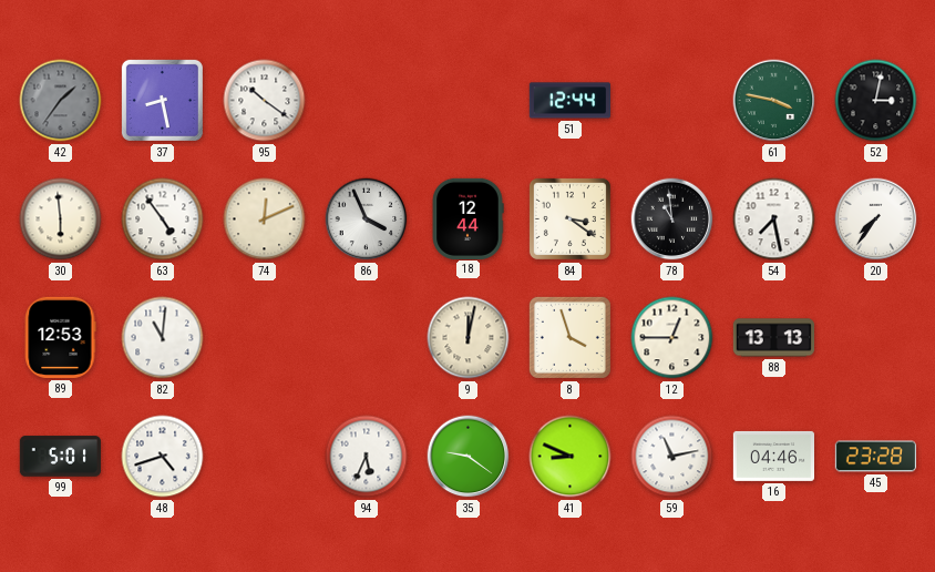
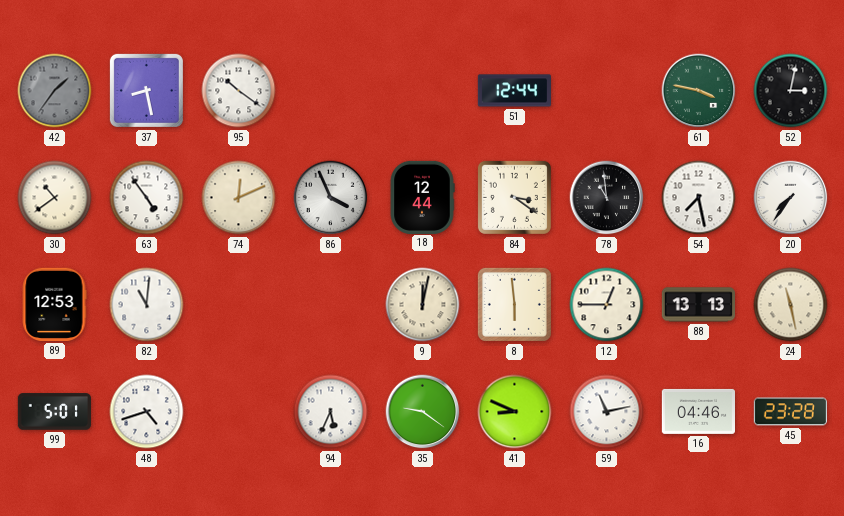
30: 5:59 -> 10:39 (55, 198)
8: 3:57 -> 5:59 (514, 304)
24: none -> 11:28 (791, 305)
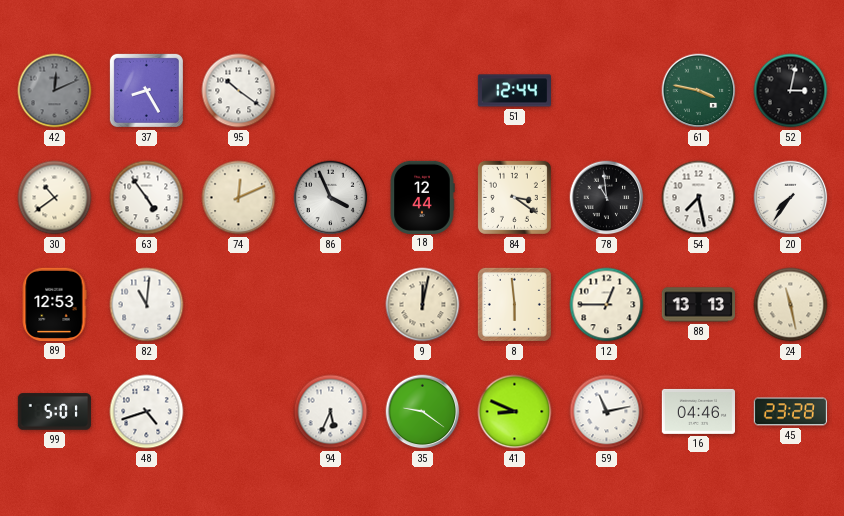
42: 1:36 -> 12:11 (55, 91)
37: 8:28 -> 8:25 (146, 90)
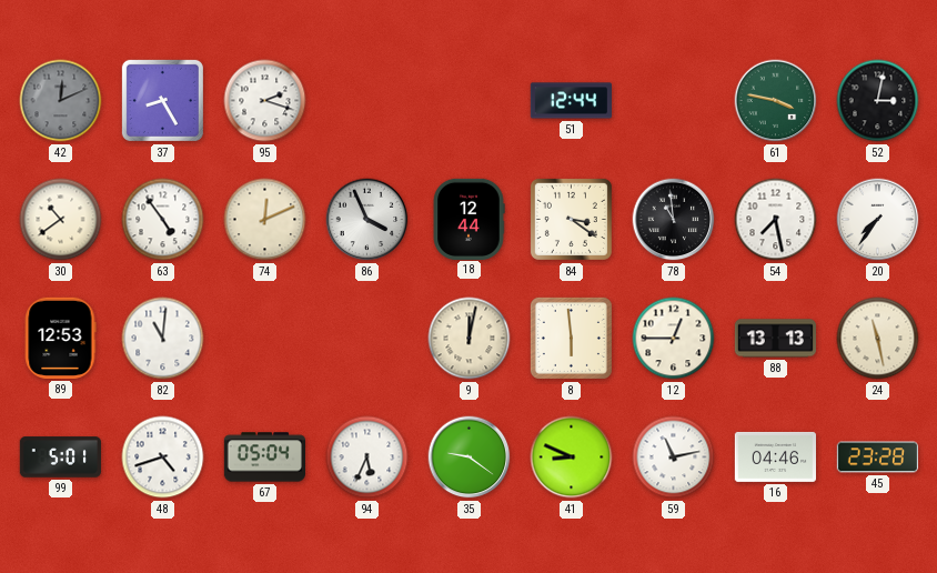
95: 10:21 -> 2:18 (265, 101)
67: none -> 05:04 (264, 458)
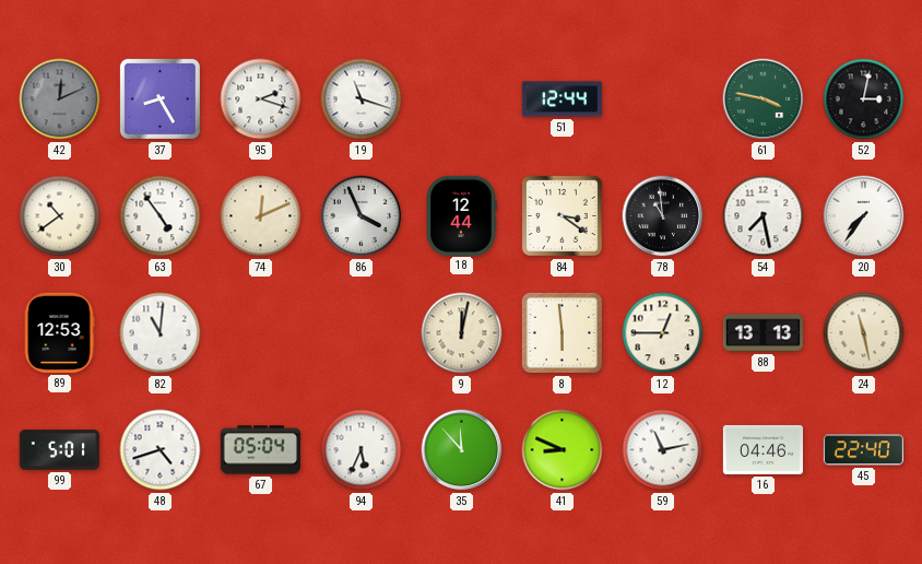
19: none -> 11:18 (362, 99)
35: 9:21 -> 11:53 (462, 450)
45: 23:28 -> 22:40 (863, 450)
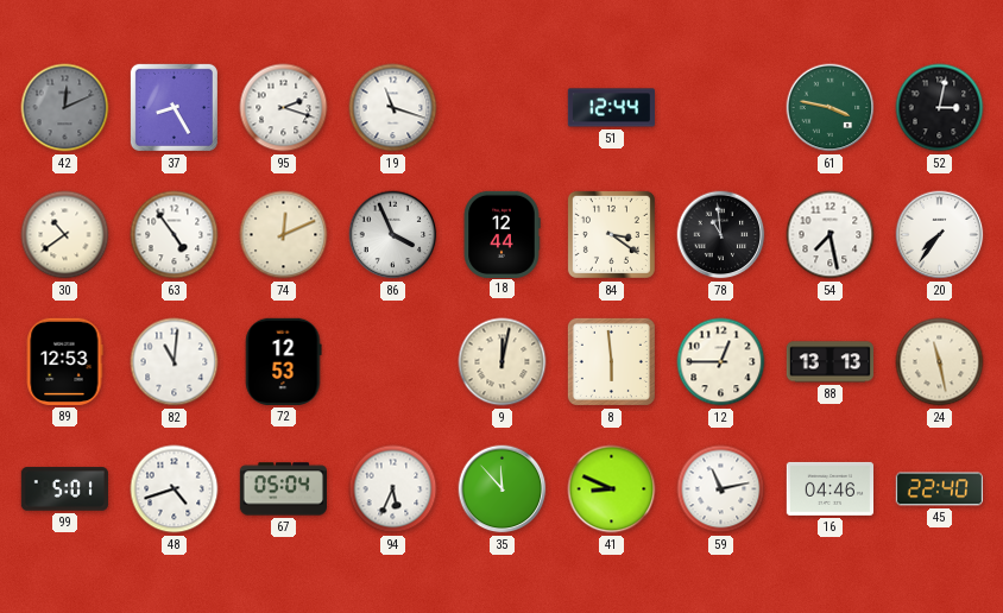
72: none -> 12:53 (284, 361)
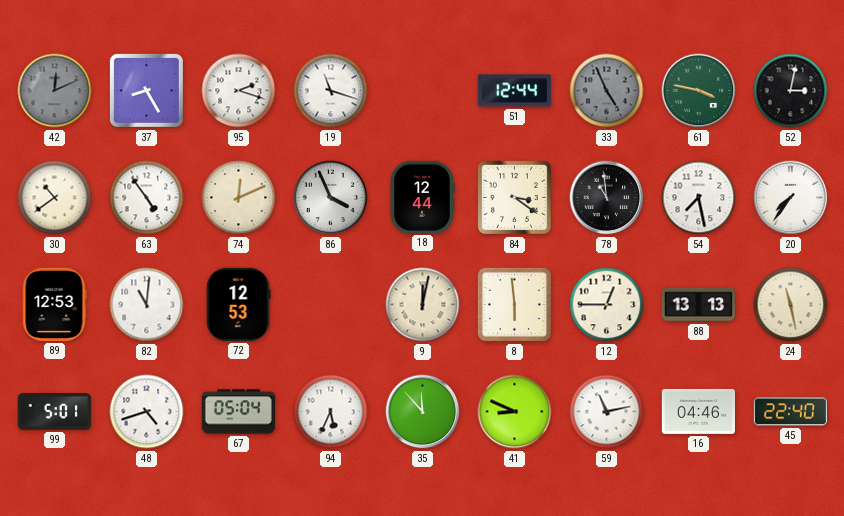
33: none -> 4:56 (607, 91)
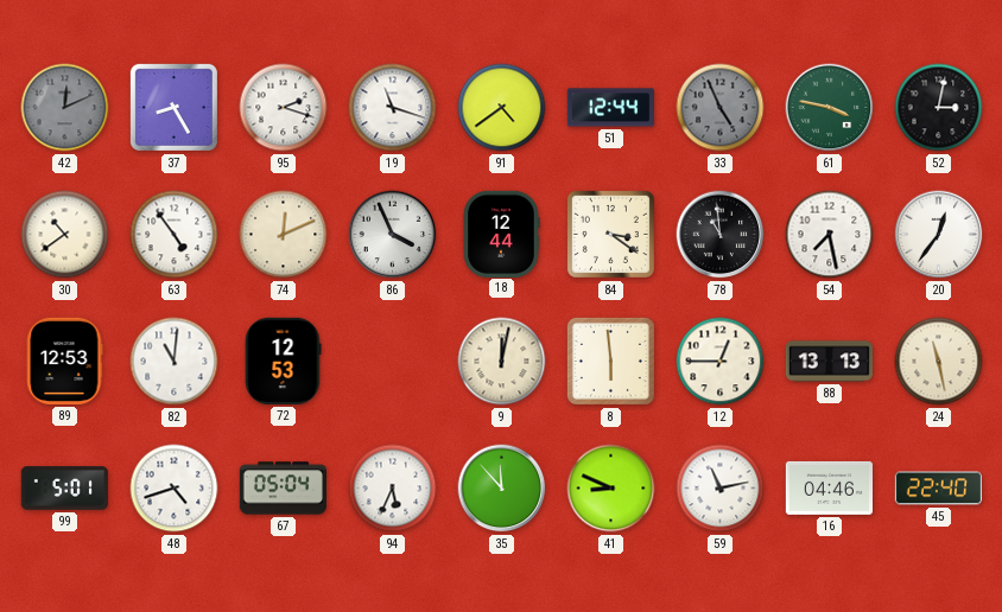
91: none -> 4:39 (502, 108)
20: 7:36 -> 12:36 (939, 235)
